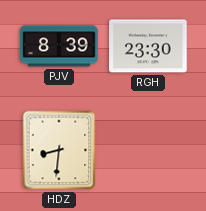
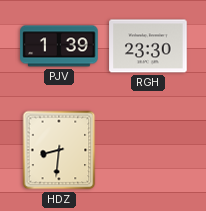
PJV: 8:39 -> 1:39 (59, 46)
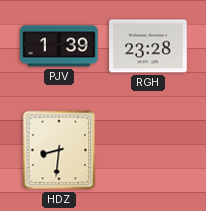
RGH: 23:30 -> 23:28 (148, 46)
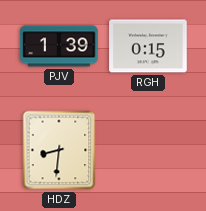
RGH: 23:28 -> 0:15 (148, 46)
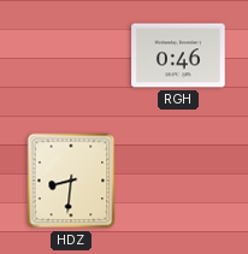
PJV: 1:39 -> none (59, 46)
RGH: 0:15 -> 0:46 (178, 55)
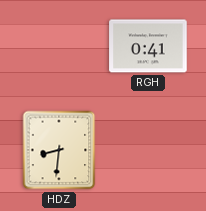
RGH: 0:46 -> 0:41 (148, 46)
